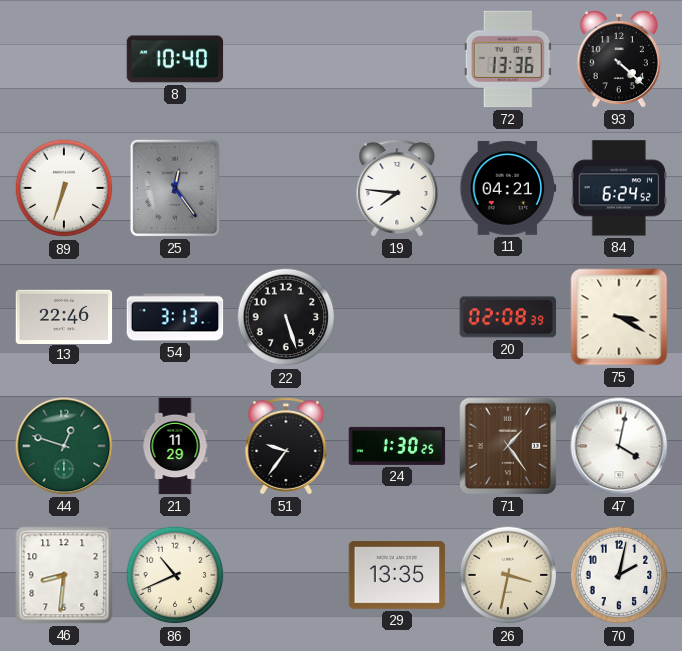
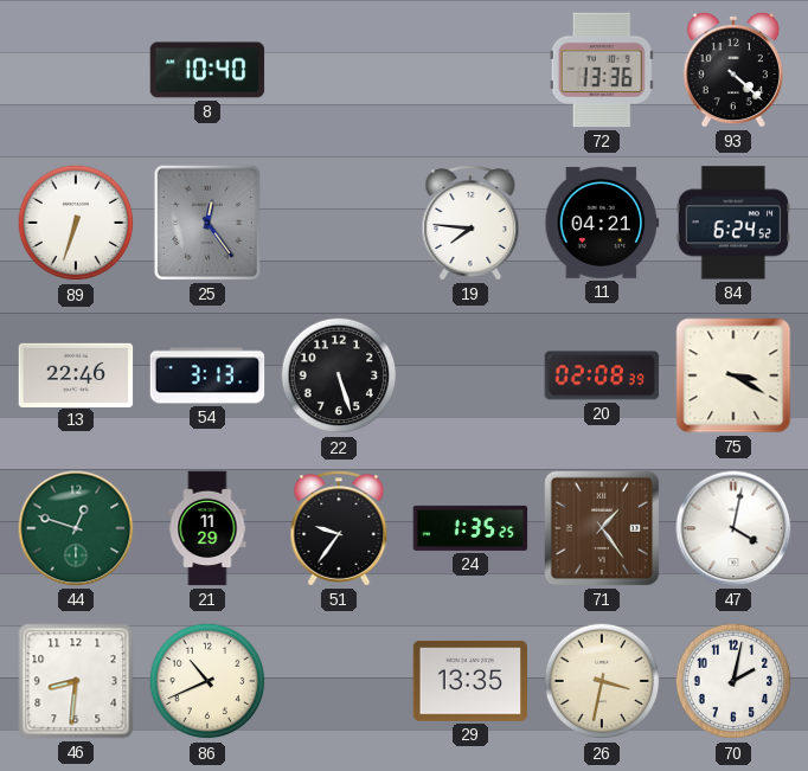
24: 1:30 -> 1:35 (470, 528)
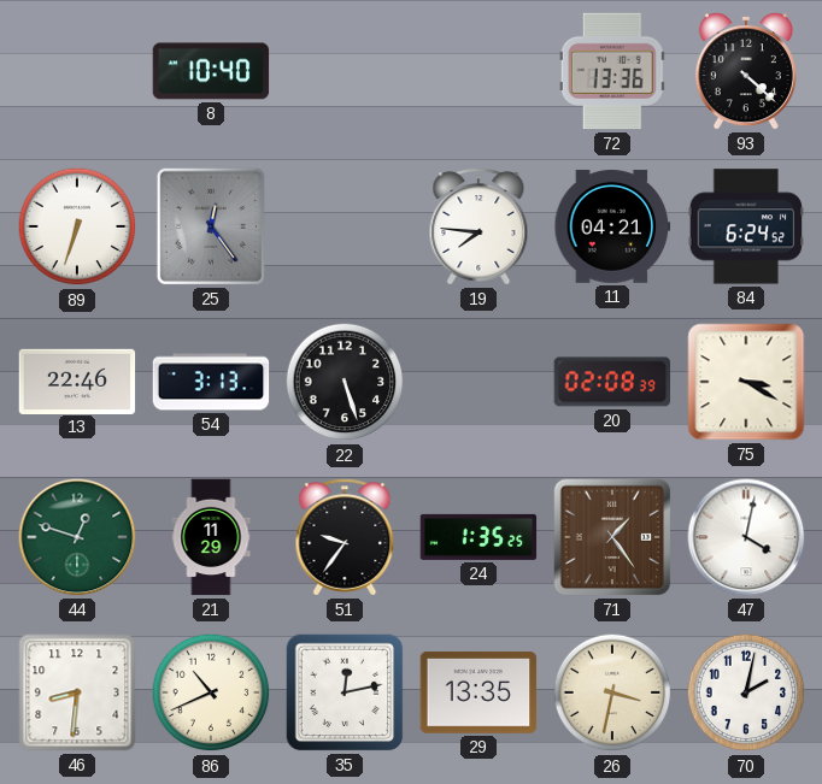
35: none -> 12:13 (345, 692)
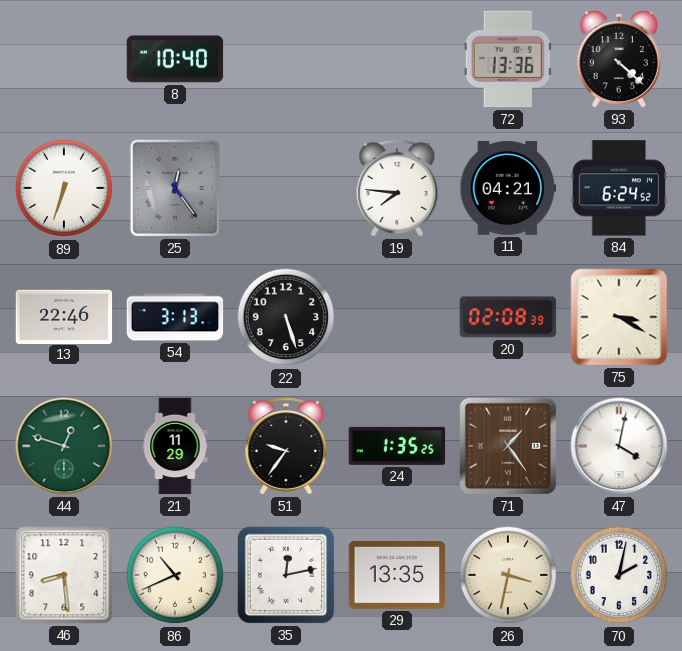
46: 8:31 -> 8:29 (64, 575)
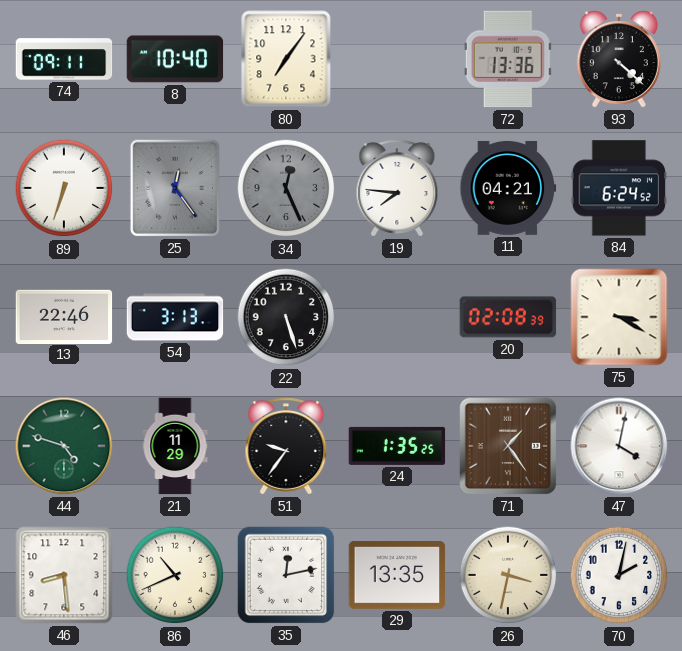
74: none -> 09:11 (64, 59)
80: none -> 7:06 (286, 59)
34: none -> 12:26 (286, 188)
44: 12:48 -> 4:48 (64, 446)
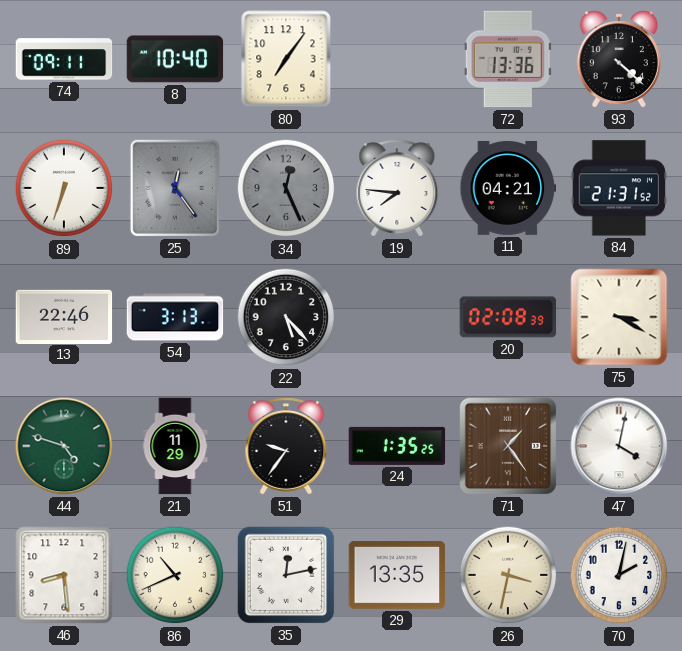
84: 6:24 -> 21:31 (619, 188)
22: 5:27 -> 5:23 (286, 317)
